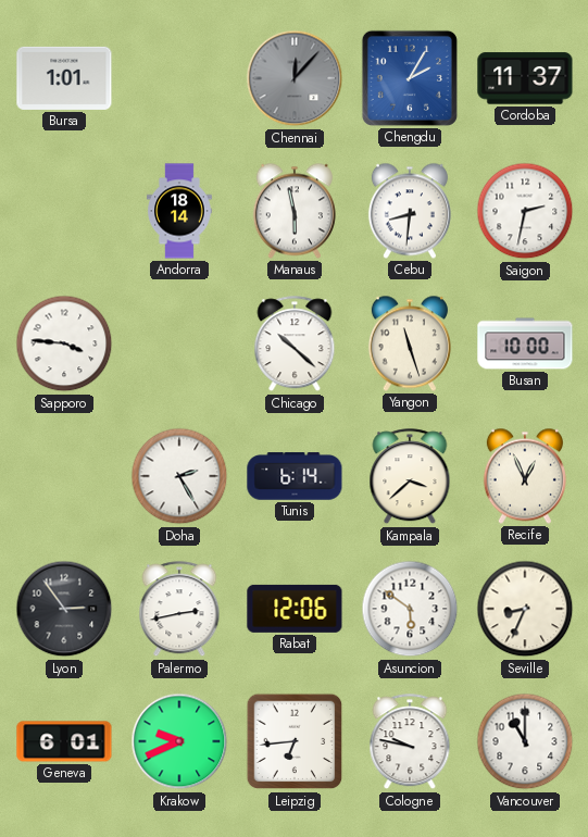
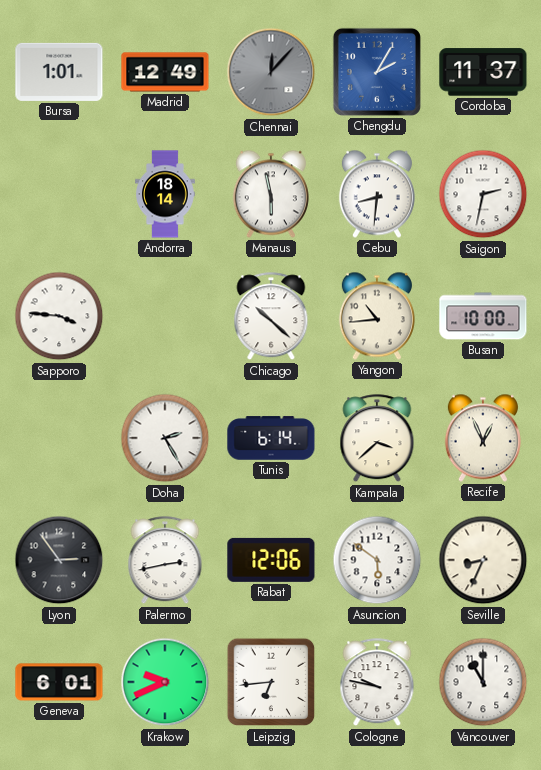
Madrid: none -> 12:49 (165, 72)
Yangon: 11:27 -> 10:44 (377, 316)
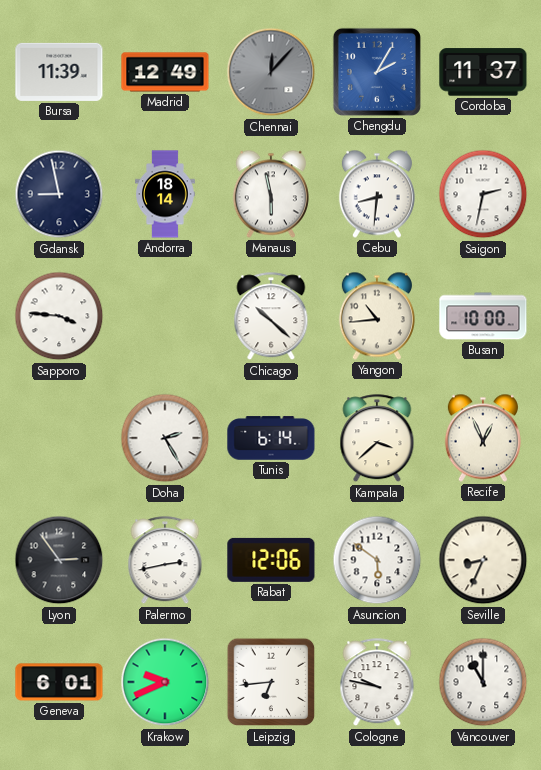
Bursa: 1:01 -> 11:39 (59, 72)
Gdansk: none -> 8:58 (59, 194)
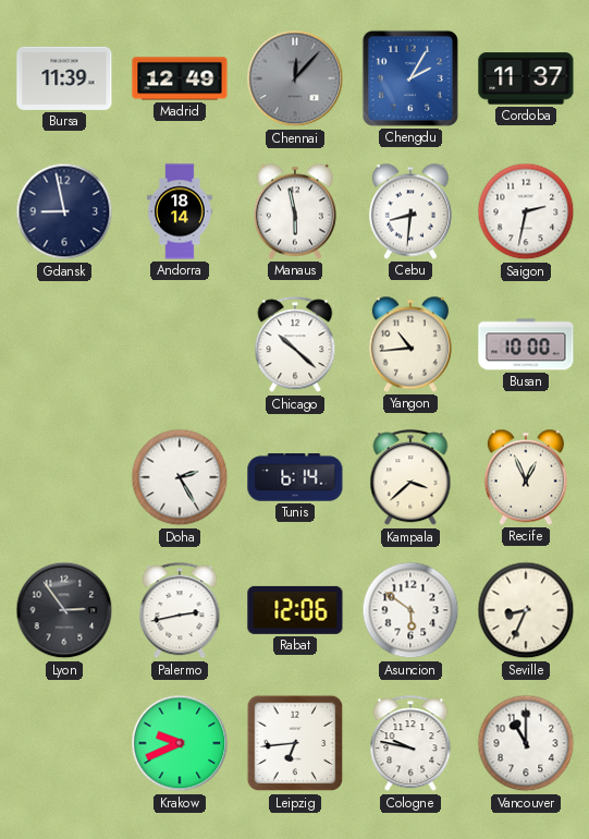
Sapporo: 3:46 -> none (59, 316)
Geneva: 6:01 -> none (59, 682)
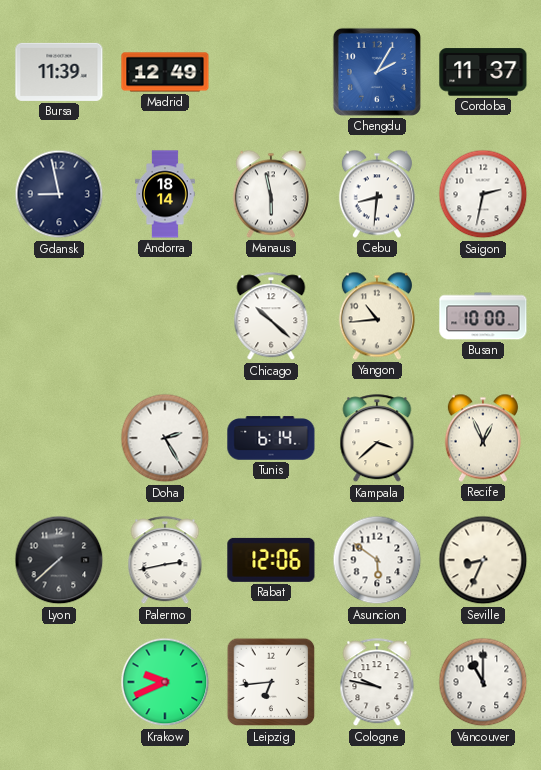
Chennai: 12:07 -> none (295, 78)
Lyon: 2:54 -> 7:38 (59, 560)
